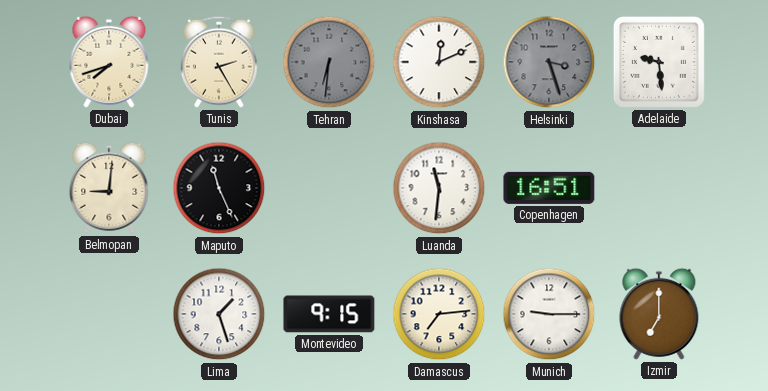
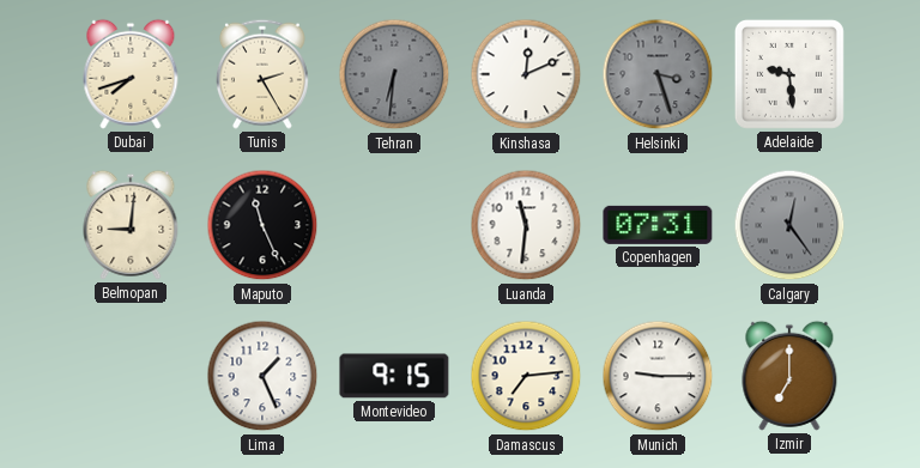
Copenhagen: 16:51 -> 07:31 (658, 225)
Calgary: none -> 12:24 (789, 225)
Lima: 1:27 -> 1:26 (262, 376)
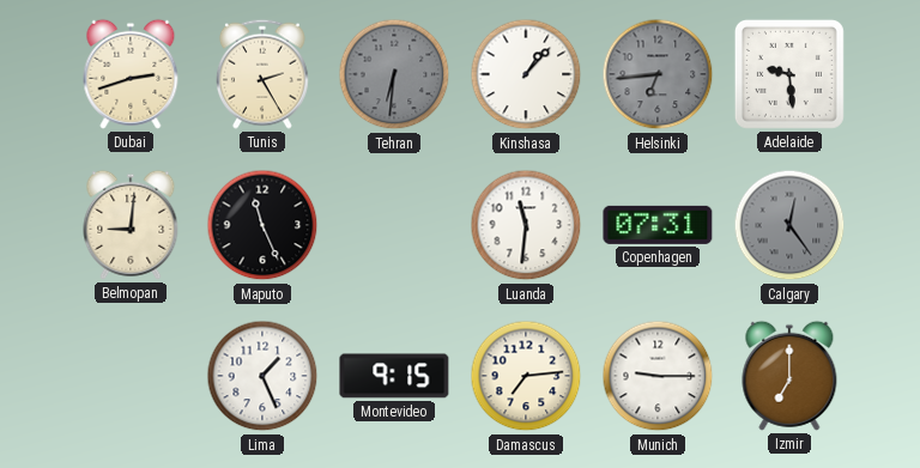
Dubai: 7:42 -> 2:42 (131, 74)
Kinshasa: 12:11 -> 1:07 (526, 74)
Helsinki: 3:27 -> 6:44 (658, 74)
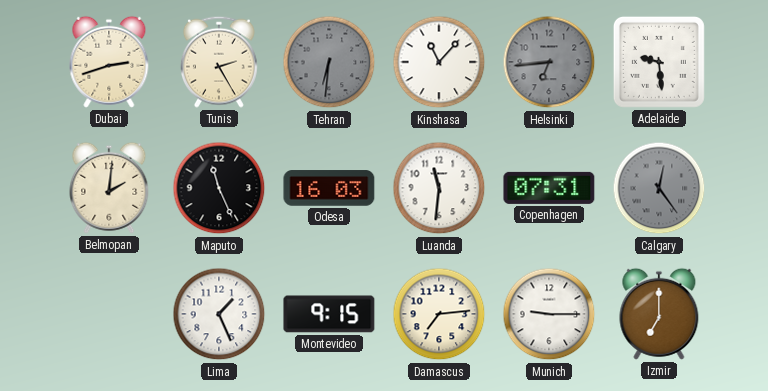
Kinshasa: 1:07 -> 11:07 (439, 62)
Belmopan: 9:01 -> 2:01 (109, 188)
Odesa: none -> 16:03 (329, 188)
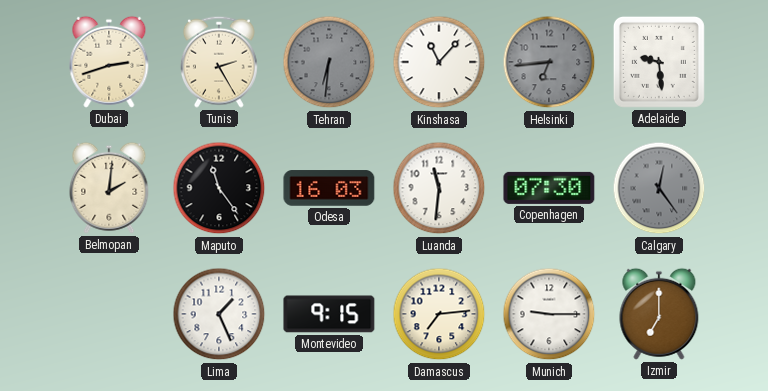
Maputo: 11:26 -> 11:24 (219, 188)
Copenhagen: 07:31 -> 07:30 (549, 188)
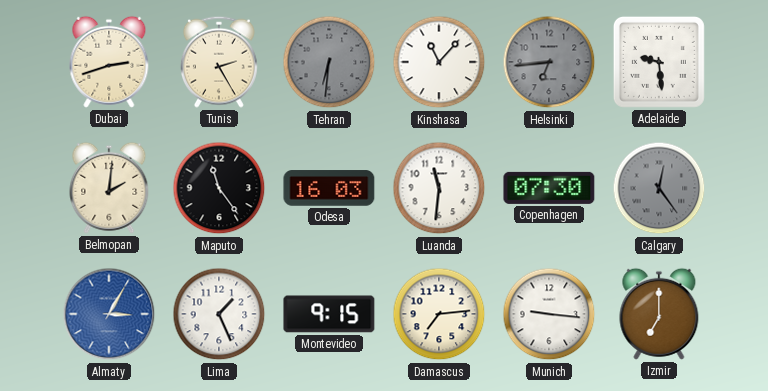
Almaty: none -> 3:05 (109, 314)
Munich: 9:15 -> 9:16 (549, 314)
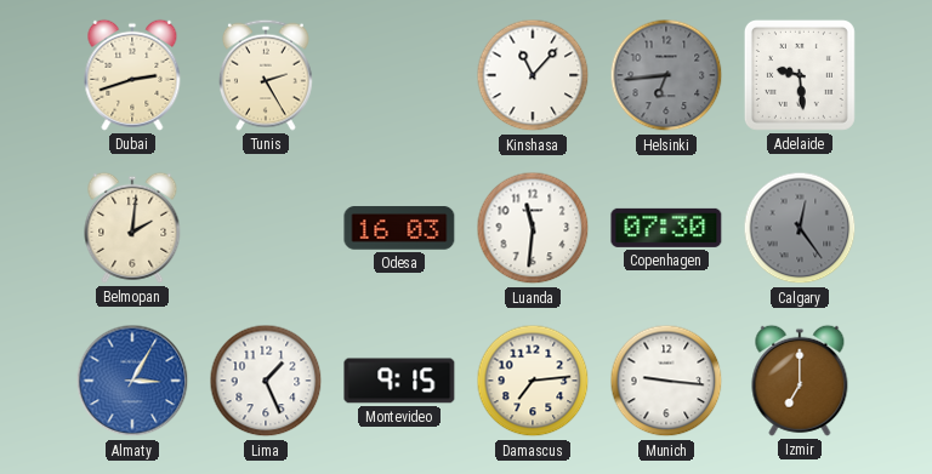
Tehran: 6:31 -> none (329, 62)
Maputo: 11:24 -> none (219, 188)
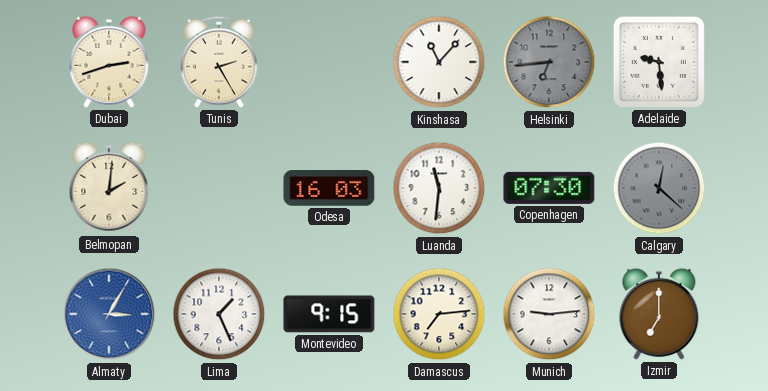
Calgary: 12:24 -> 12:22 (659, 188)
Munich: 9:16 -> 9:14 (549, 314)
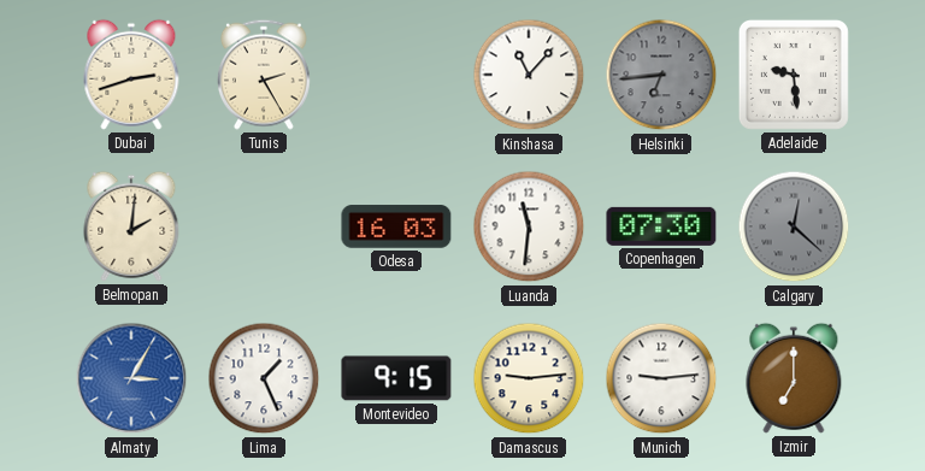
Damascus: 7:14 -> 9:14 (529, 378)
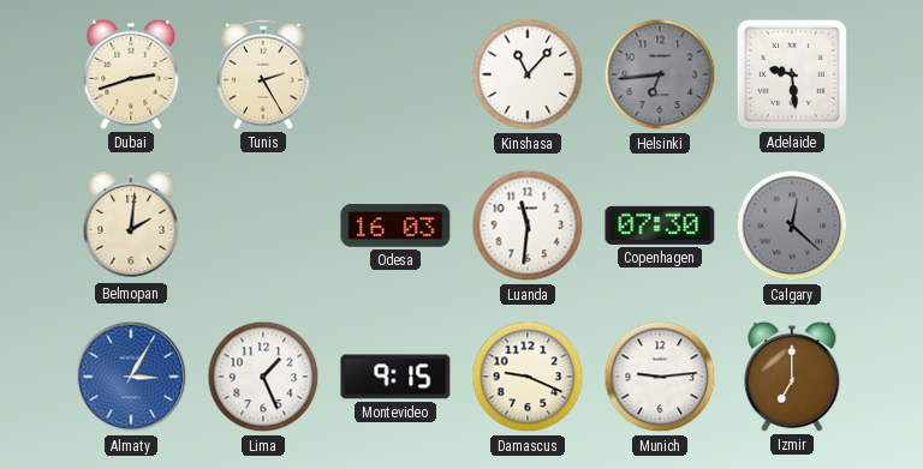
Damascus: 9:14 -> 9:19 (528, 377)
